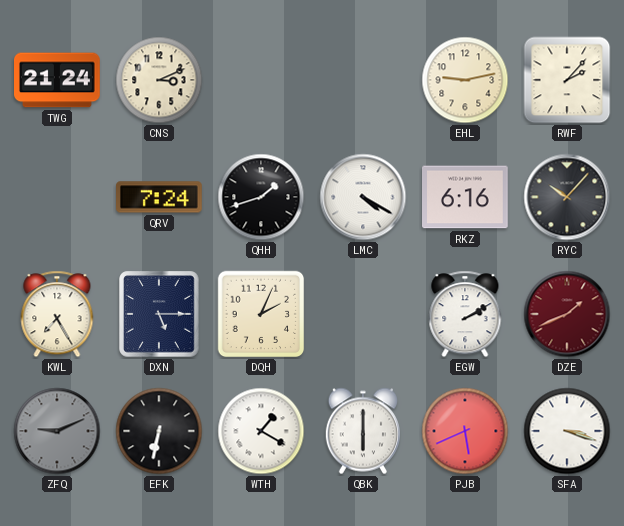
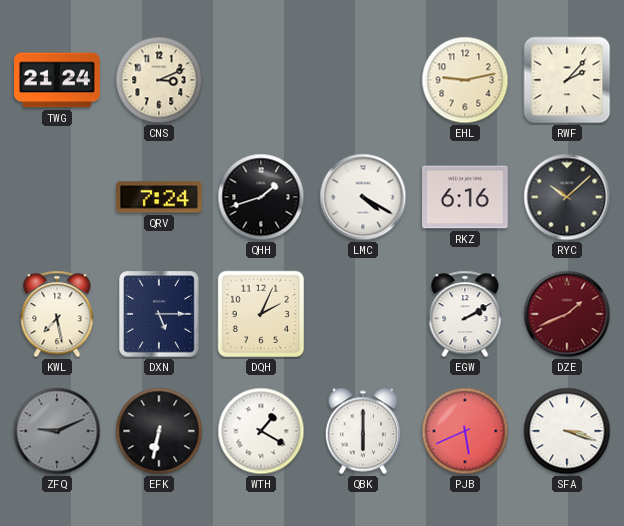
RYC: 10:07 -> 10:08 (567, 197)
KWL: 7:25 -> 7:28 (57, 314)
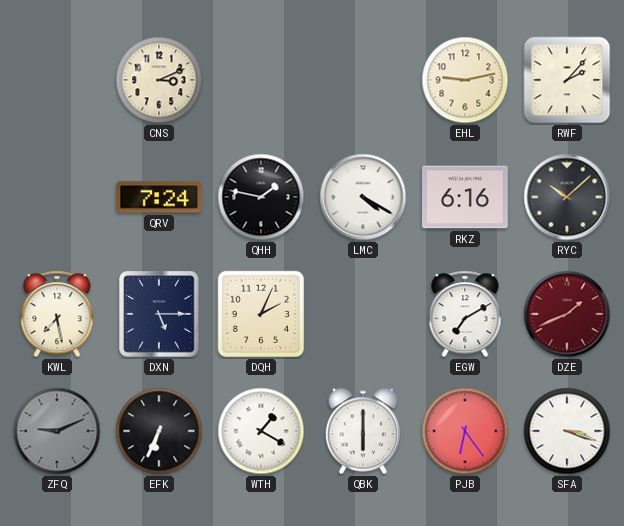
TWG: 21:24 -> none (58, 80)
QHH: 1:42 -> 1:47 (261, 197)
EGW: 2:10 -> 7:10 (465, 314)
EFK: 6:32 -> 6:34 (159, 431)
PJB: 5:41 -> 6:24 (465, 431)
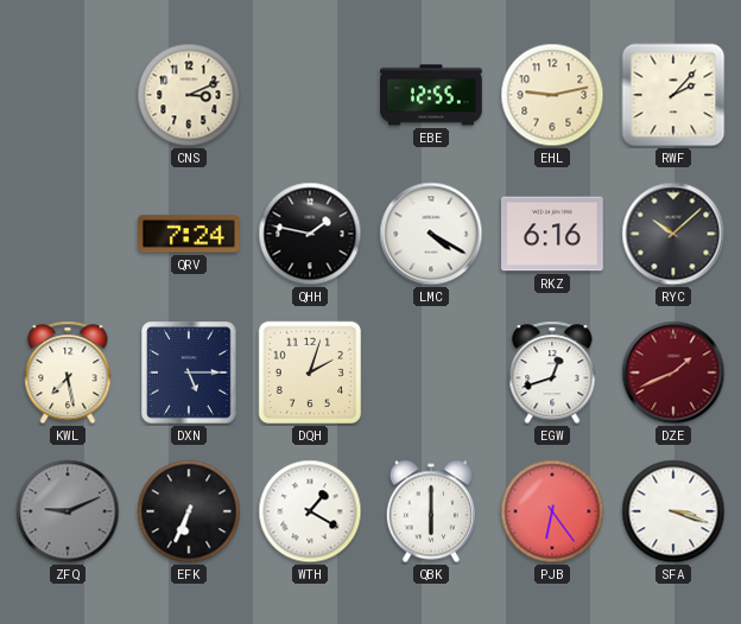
EBE: none -> 12:55 (431, 95)
DQH: 2:04 -> 2:03 (310, 373)
EGW: 7:10 -> 12:42 (552, 373)
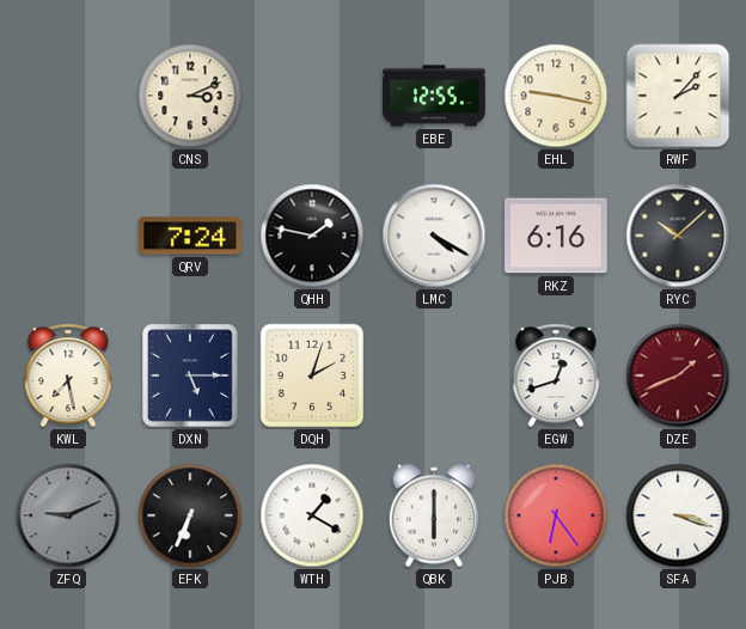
EHL: 9:13 -> 9:17 (556, 96)
